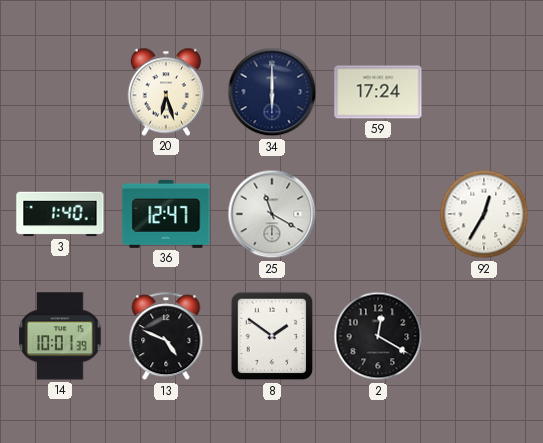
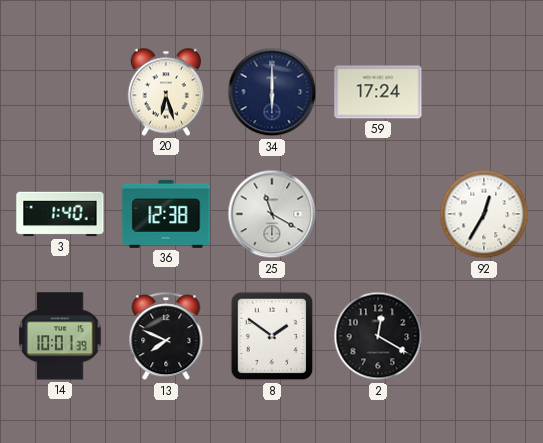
36: 12:47 -> 12:38 (166, 214)
13: 4:49 -> 7:49 (166, 337)
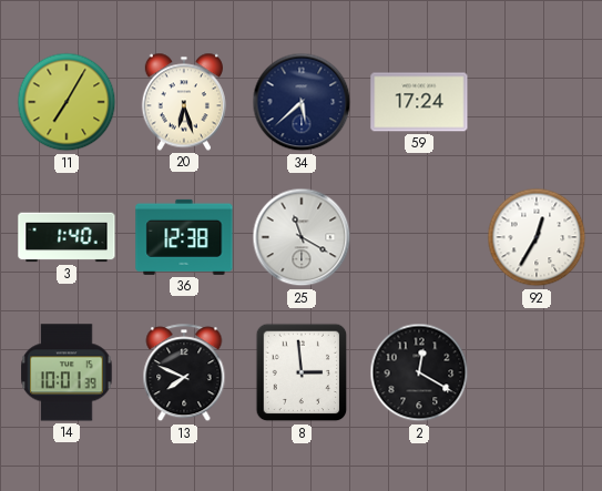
11: none -> 7:05 (67, 102)
34: 6:00 -> 5:38 (302, 102)
8: 1:51 -> 2:59 (302, 372)
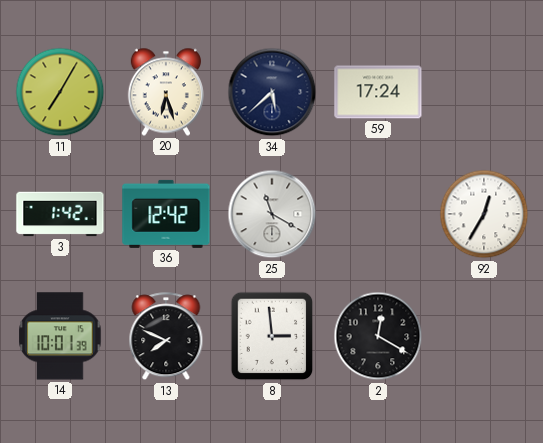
3: 1:40 -> 1:42 (60, 214)
36: 12:38 -> 12:42 (166, 214)
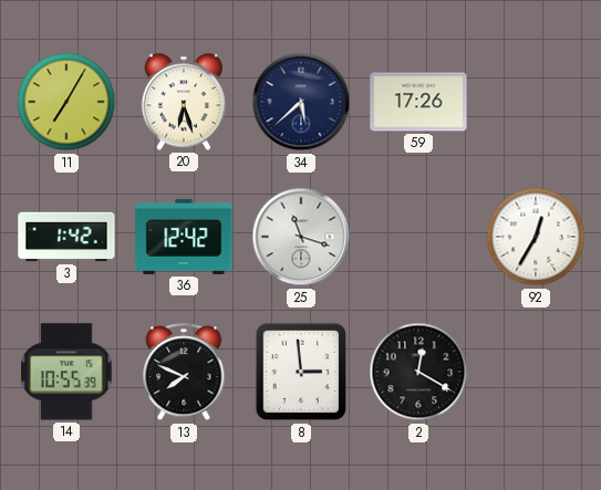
59: 17:24 -> 17:26 (418, 102)
25: 11:20 -> 11:18 (301, 237)
14: 10:01 -> 10:55 (66, 372)
